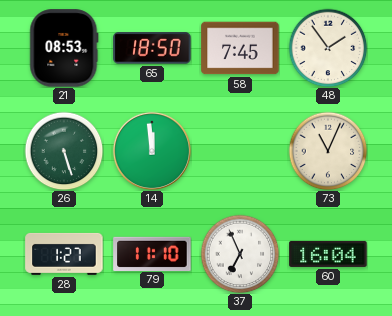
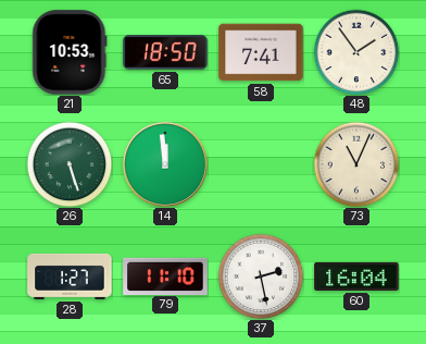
21: 08:53 -> 10:53 (70, 52)
58: 7:45 -> 7:41 (261, 52)
37: 6:56 -> 2:28 (261, 277)
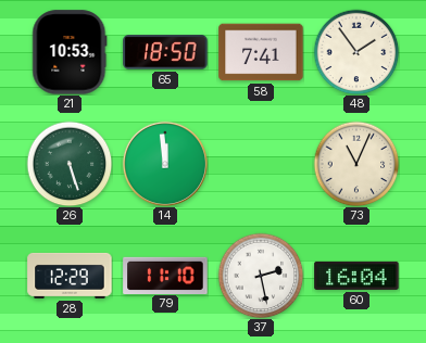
28: 1:27 -> 12:29 (70, 276)
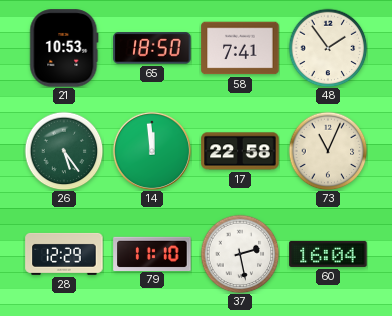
26: 5:27 -> 5:24 (64, 151)
17: none -> 22:58 (240, 151)
